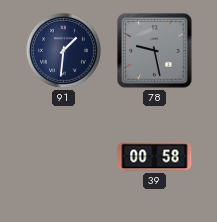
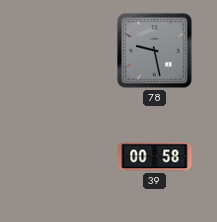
91: 1:31 -> none (64, 51)
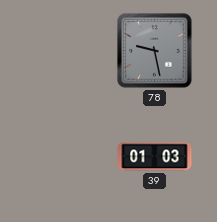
39: 00:58 -> 01:03 (155, 157)
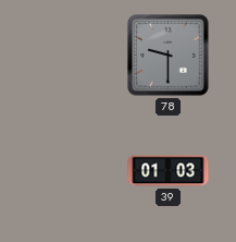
78: 9:28 -> 9:30 (169, 56)
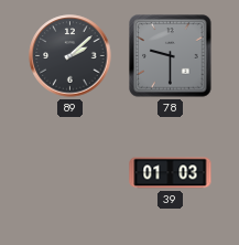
89: none -> 2:08 (70, 56)
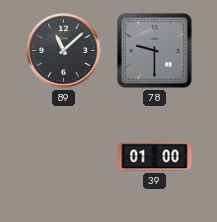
89: 2:08 -> 11:08 (64, 51)
39: 01:03 -> 01:00 (155, 157)
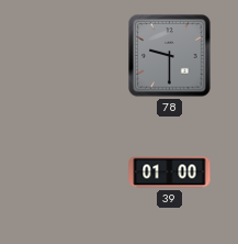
89: 11:08 -> none (64, 51)
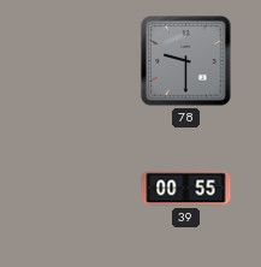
39: 01:00 -> 00:55 (186, 189)
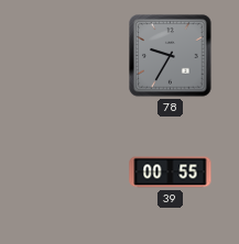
78: 9:30 -> 9:35 (171, 56)
